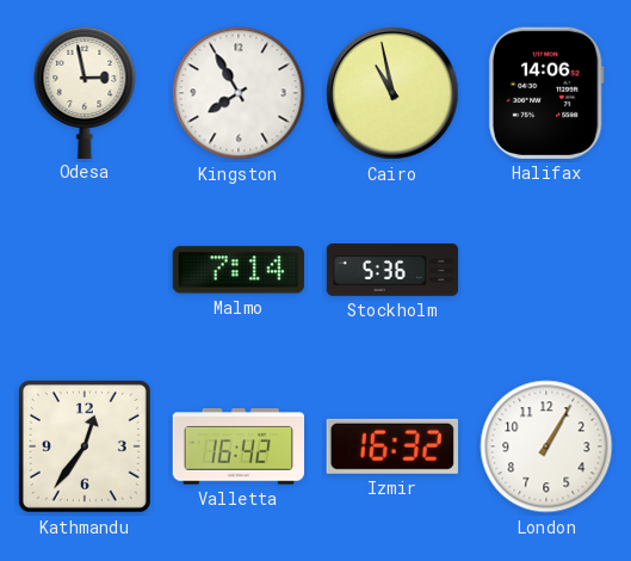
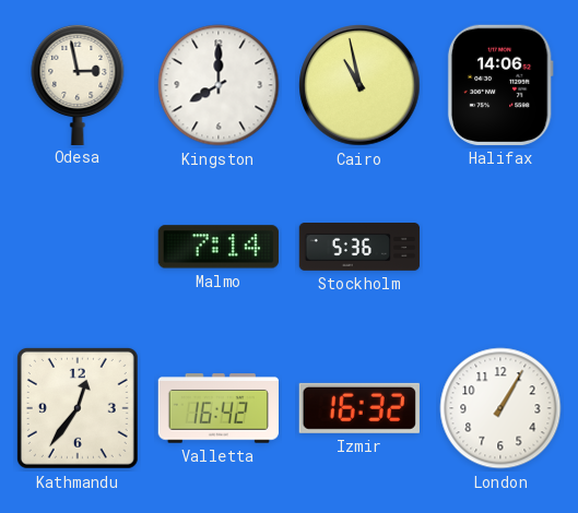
Kingston: 7:55 -> 8:00 (219, 85)
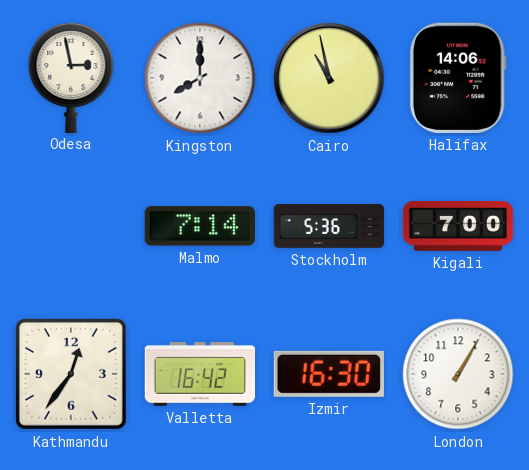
Kigali: none -> 7:00 (458, 227)
Izmir: 16:32 -> 16:30 (329, 374)
